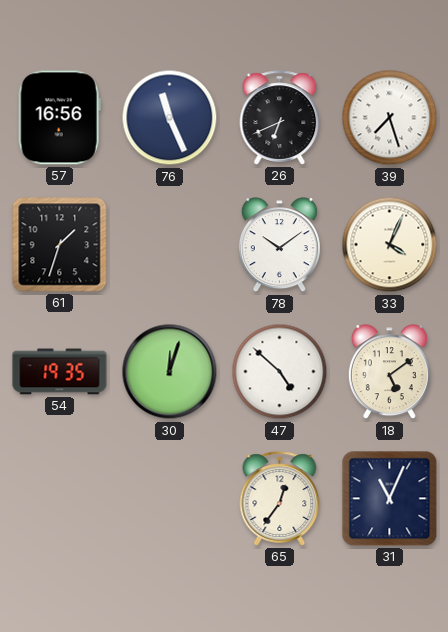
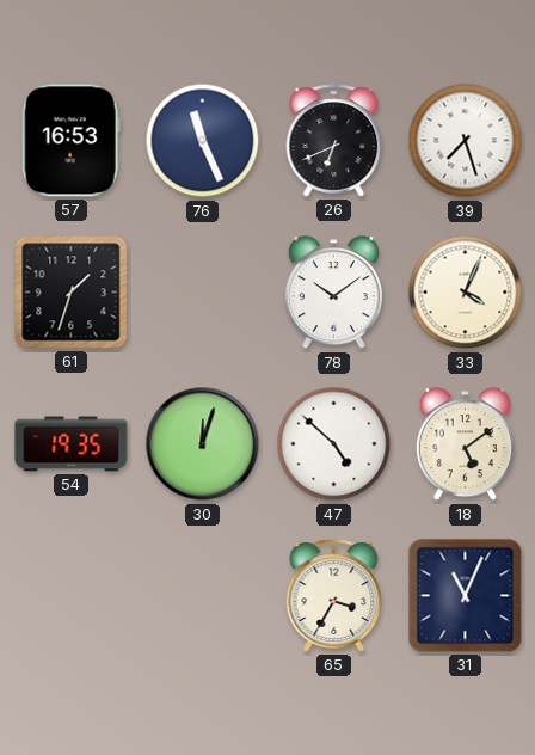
57: 16:56 -> 16:53 (70, 141)
65: 12:36 -> 3:35 (334, 596)
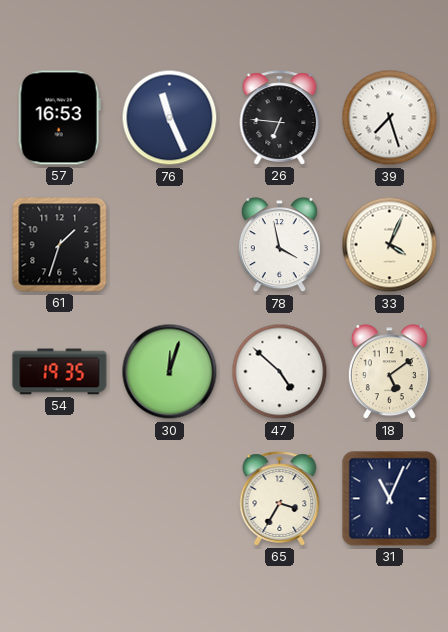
26: 6:41 -> 6:46 (280, 118)
78: 10:09 -> 3:58 (279, 245)
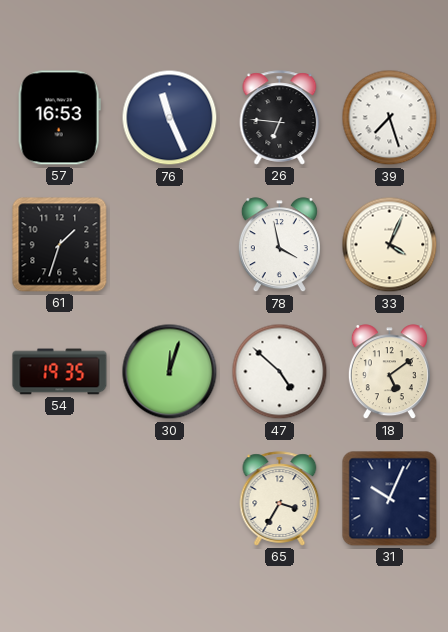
31: 11:04 -> 10:04 (390, 499)
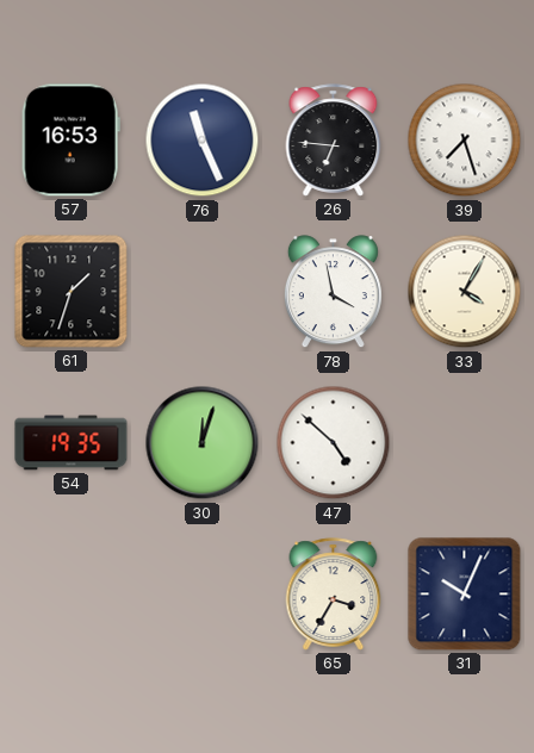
33: 4:04 -> 4:05 (465, 292)
18: 5:09 -> none (389, 372)
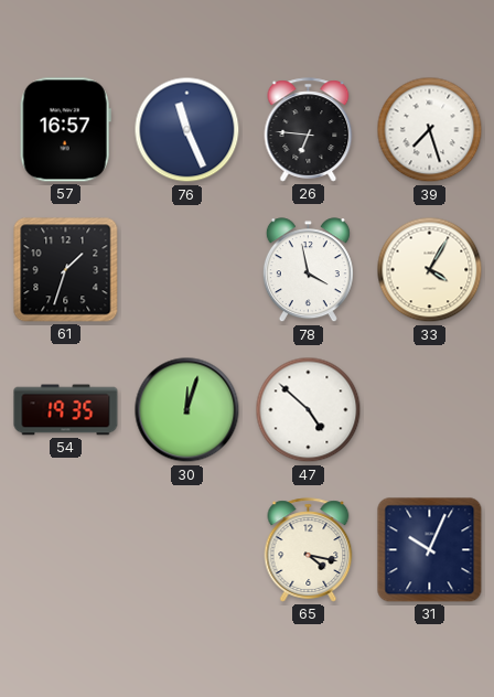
57: 16:53 -> 16:57 (65, 130)
65: 3:35 -> 4:17 (309, 550)
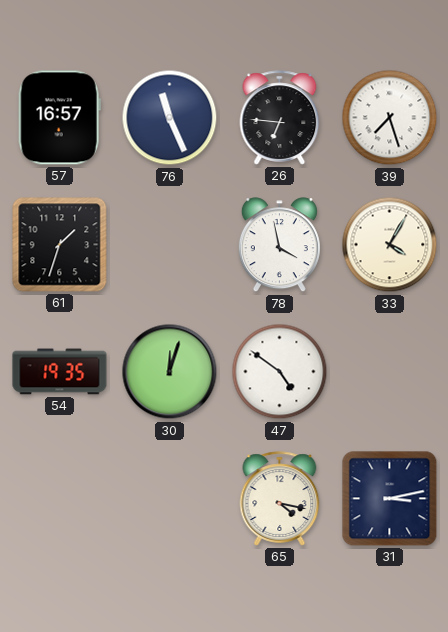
47: 4:52 -> 4:51 (280, 372)
31: 10:04 -> 3:13 (390, 499)
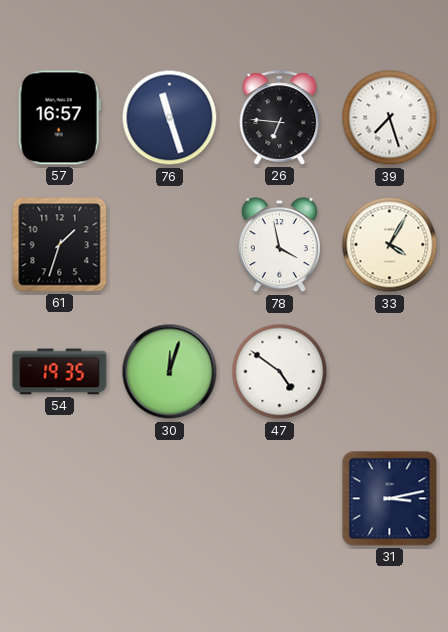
76: 11:26 -> 11:27 (170, 118)
65: 4:17 -> none (280, 499)
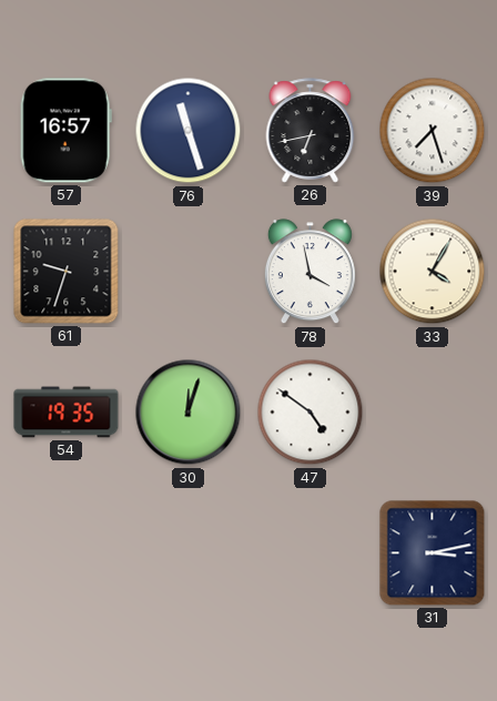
26: 6:46 -> 6:43 (311, 131)
61: 1:33 -> 9:33 (67, 272)
